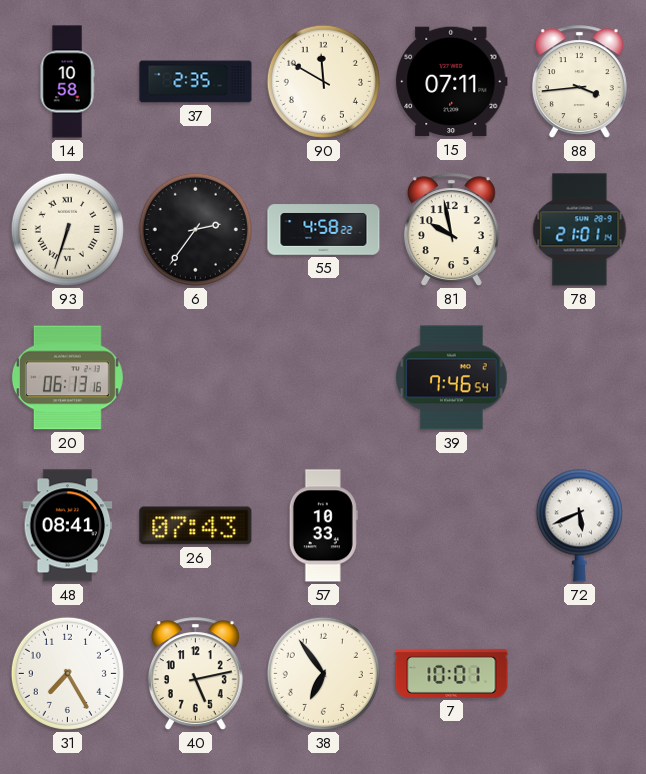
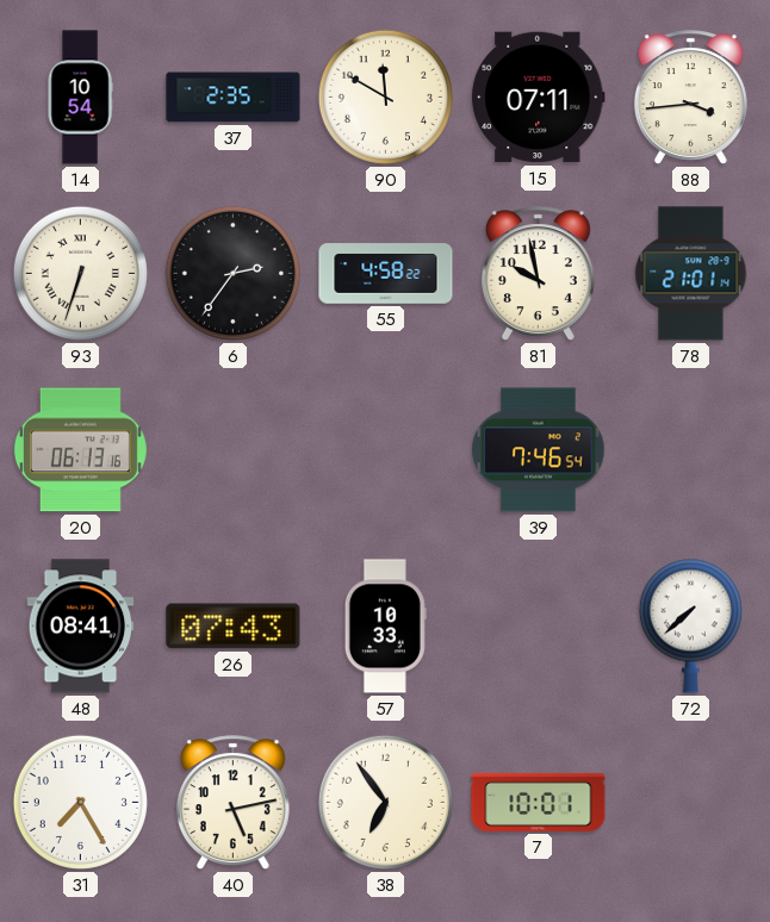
14: 10:58 -> 10:54 (80, 98)
72: 5:41 -> 7:38 (690, 625)
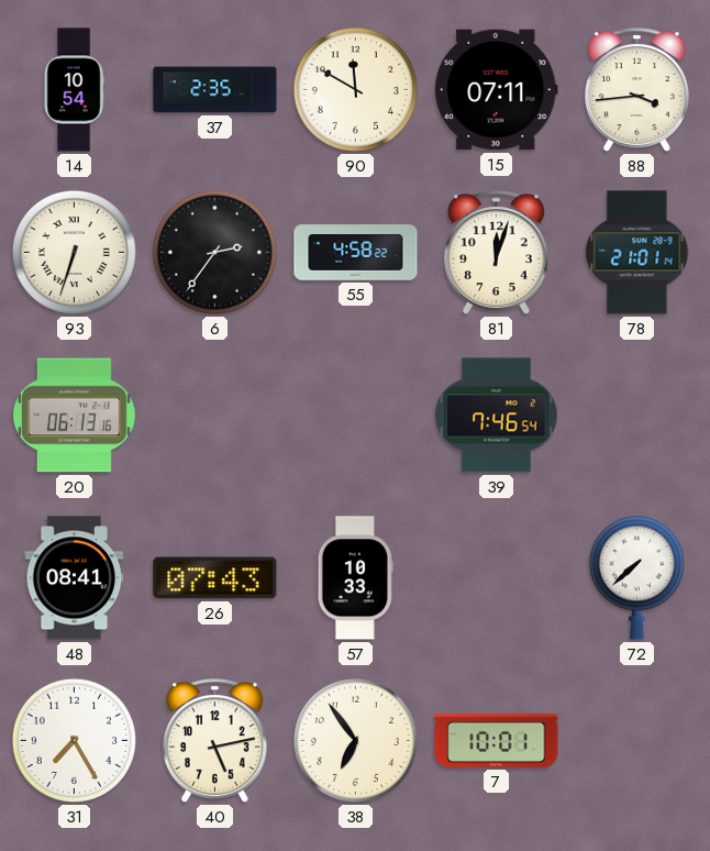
81: 9:58 -> 12:03 (496, 253)
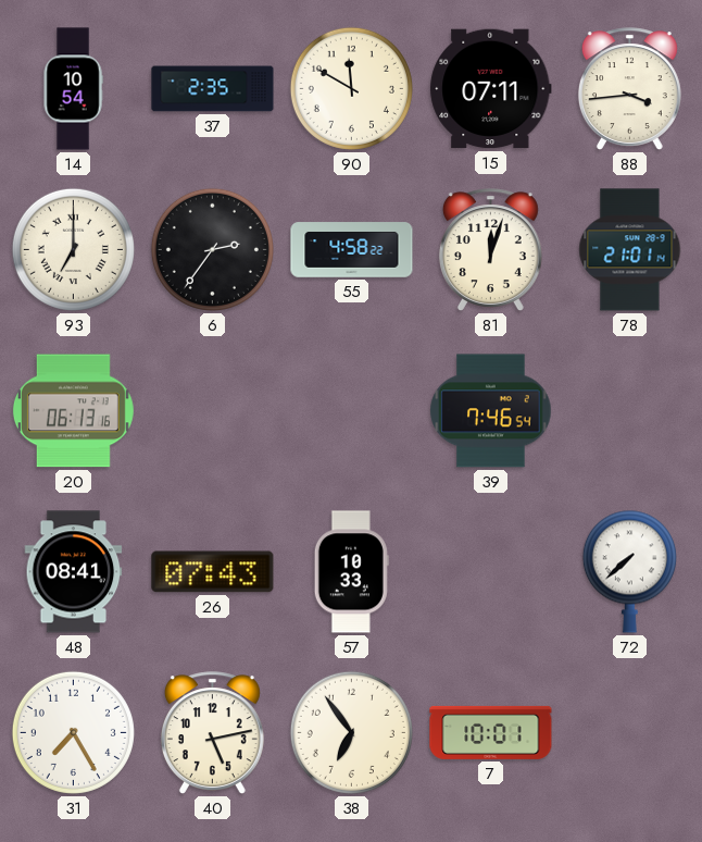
93: 6:33 -> 7:00 (73, 249)
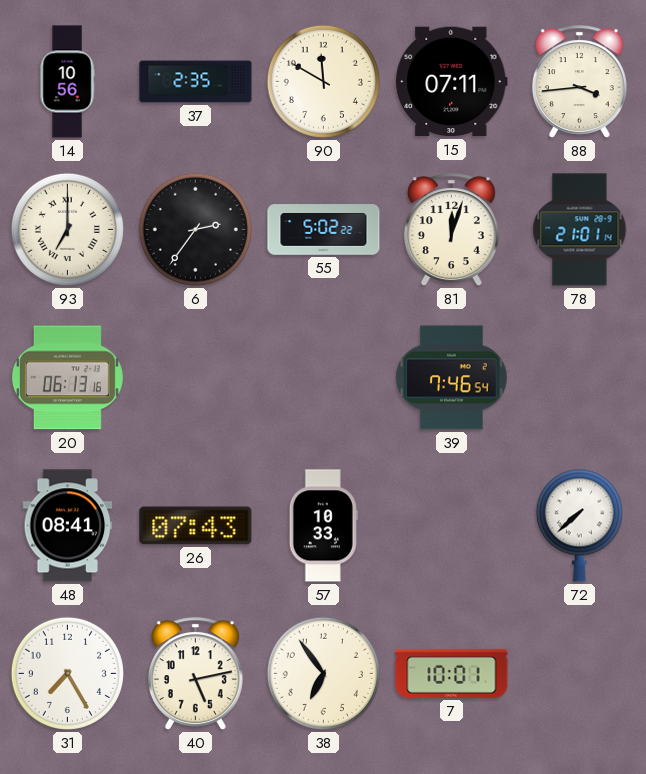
14: 10:54 -> 10:56 (67, 82)
55: 4:58 -> 5:02 (324, 230)
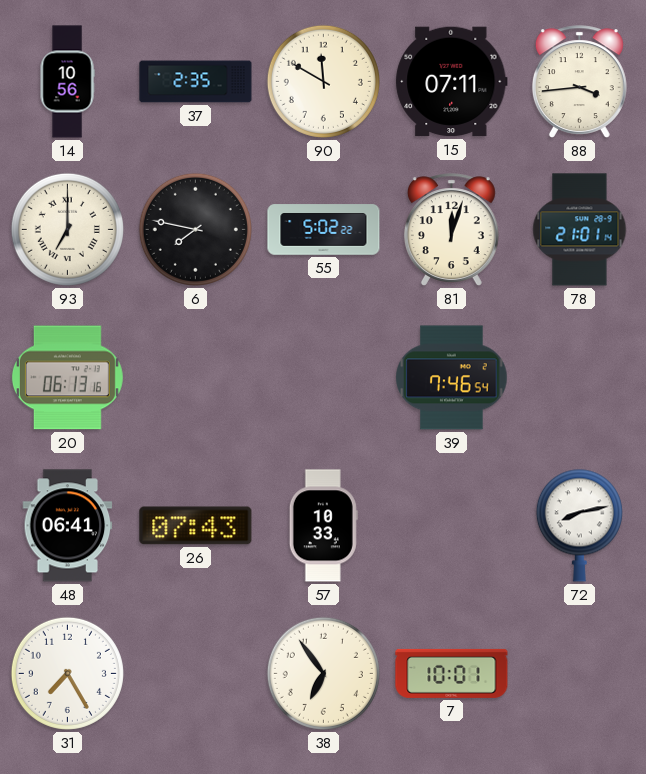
6: 2:36 -> 7:47 (195, 229)
48: 08:41 -> 06:41 (68, 526)
72: 7:38 -> 8:13 (579, 525)
40: 5:13 -> none (195, 674)
